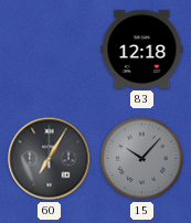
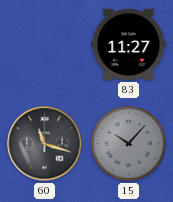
83: 12:18 -> 11:27 (129, 44)
60: 7:05 -> 11:18 (45, 144)
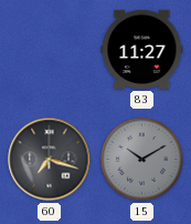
60: 11:18 -> 7:18 (50, 160)
15: 10:07 -> 10:10 (142, 160)
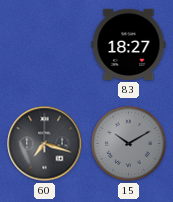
83: 11:27 -> 18:27 (129, 44)
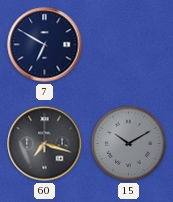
7: none -> 6:50 (45, 45)
83: 18:27 -> none (129, 44)
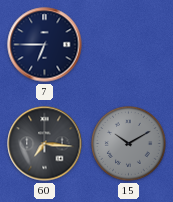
7: 6:50 -> 6:45 (45, 45)
60: 7:18 -> 7:16 (45, 144)
